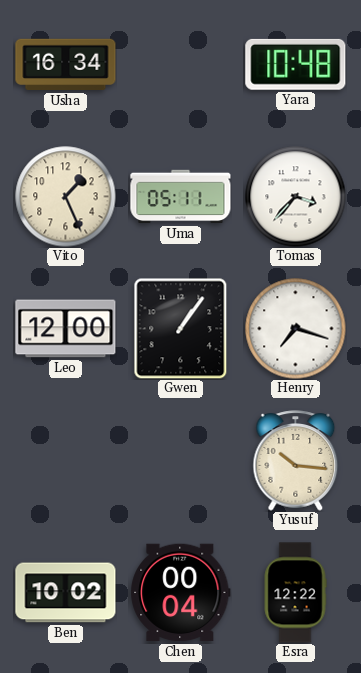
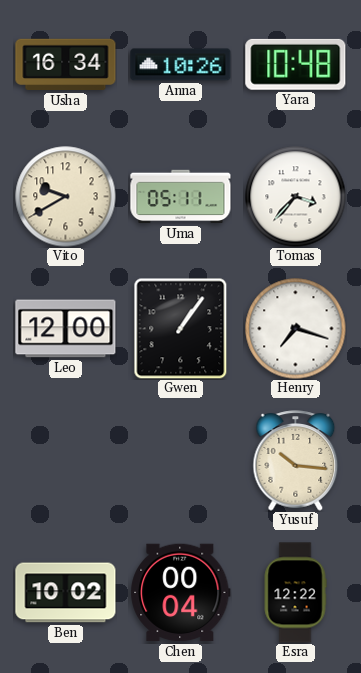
Anna: none -> 10:26 (181, 65)
Vito: 1:26 -> 9:40 (66, 197)
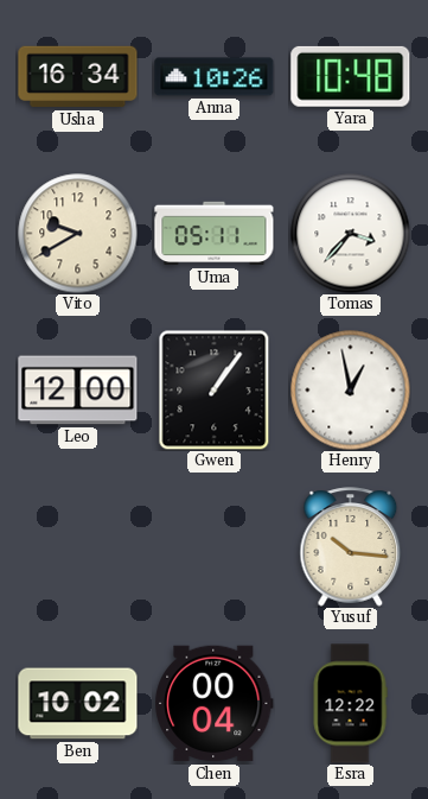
Henry: 7:18 -> 12:58 (351, 391)
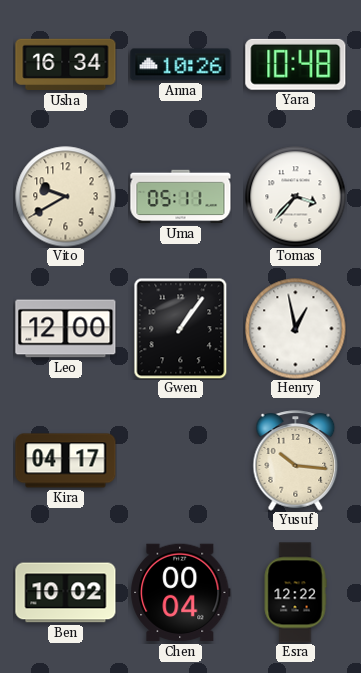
Kira: none -> 04:17 (66, 461)
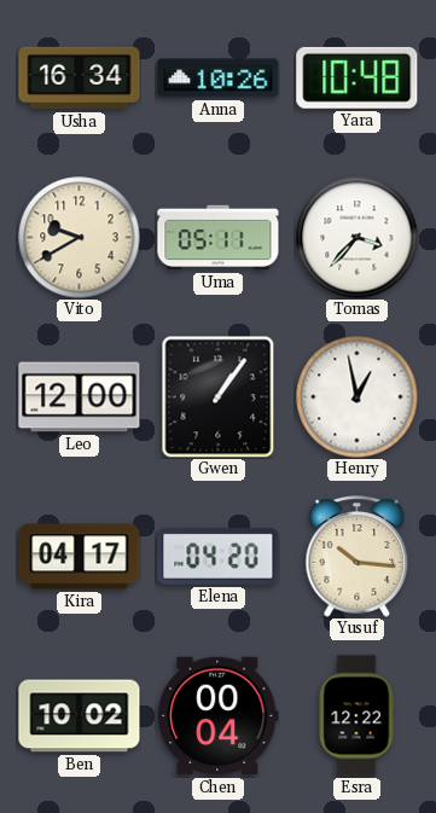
Elena: none -> 04:20 (219, 557)
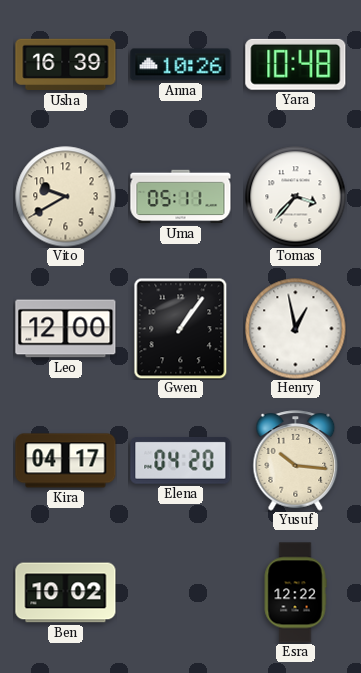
Usha: 16:34 -> 16:39 (66, 65)
Chen: 00:04 -> none (219, 716)
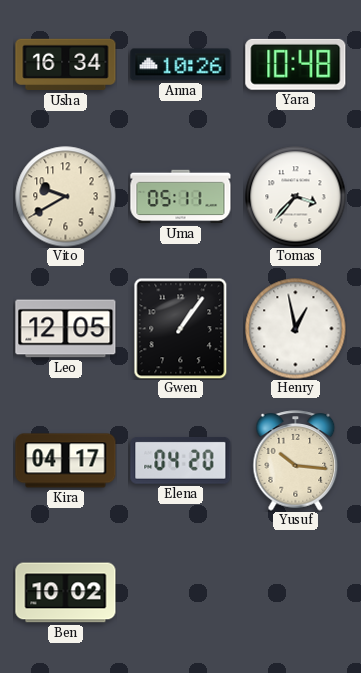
Usha: 16:39 -> 16:34 (66, 65)
Leo: 12:00 -> 12:05 (66, 329)
Esra: 12:22 -> none (295, 593)
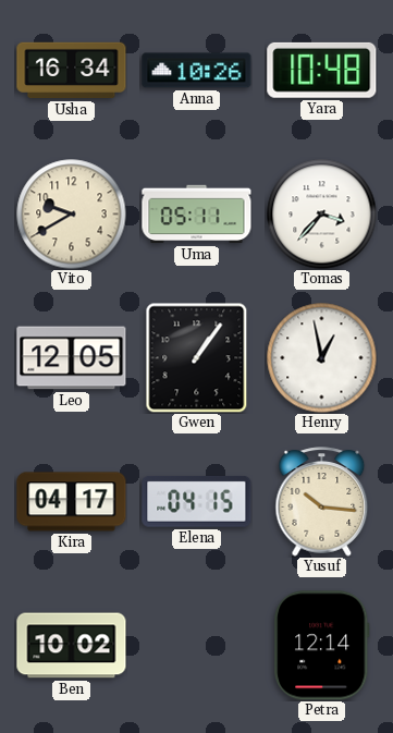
Elena: 04:20 -> 04:15 (197, 502)
Petra: none -> 12:14 (322, 646)
